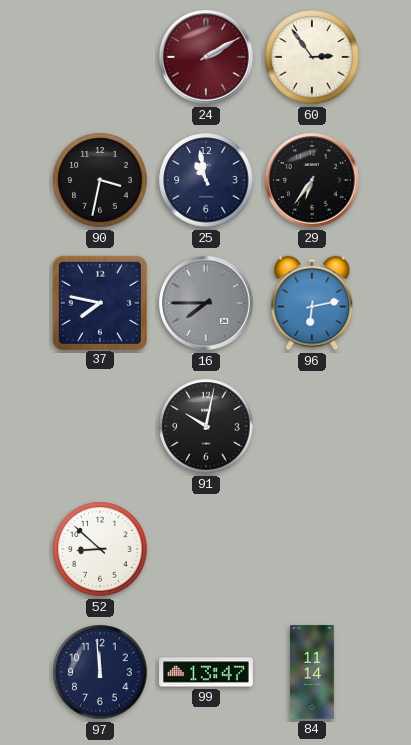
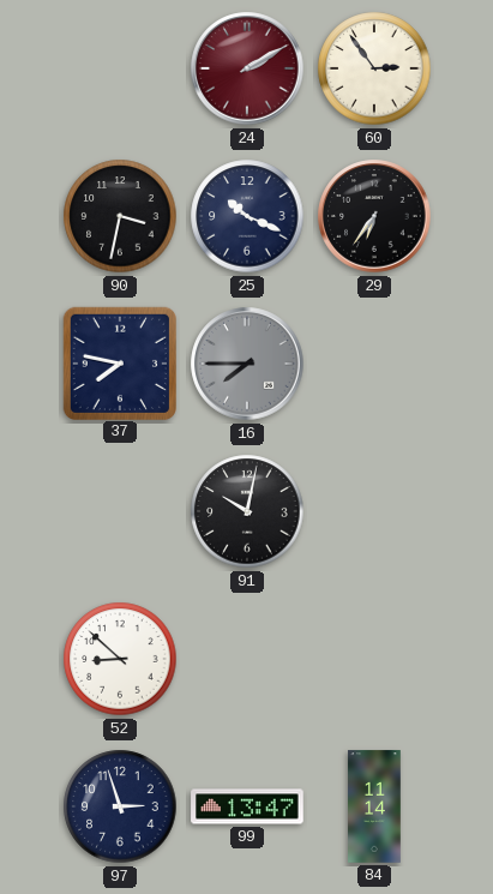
25: 10:58 -> 10:19 (247, 216)
96: 6:13 -> none (312, 303)
97: 11:59 -> 2:57 (120, 806)
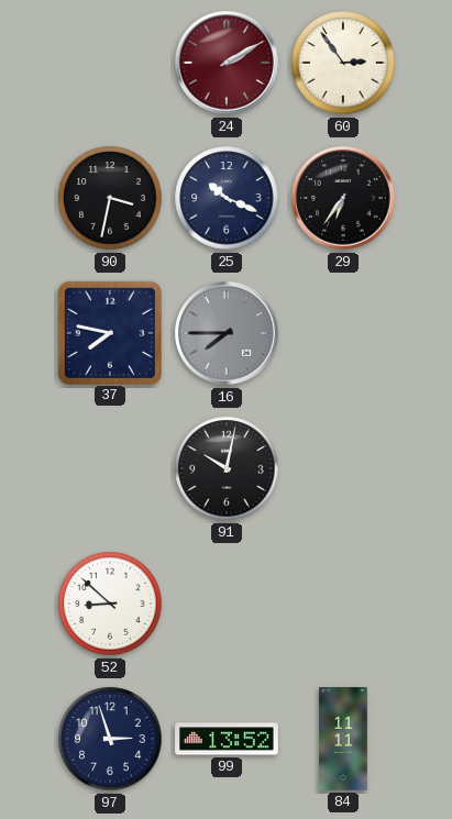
99: 13:47 -> 13:52 (227, 739)
84: 11:14 -> 11:11 (343, 739)
